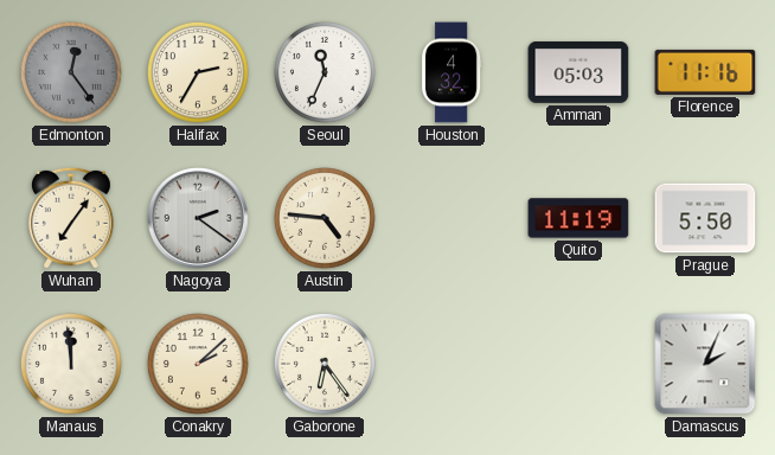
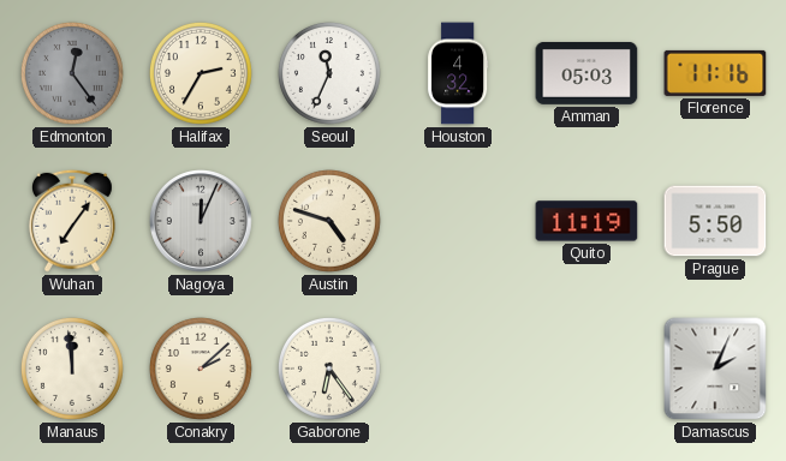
Nagoya: 2:21 -> 12:04 (202, 222)
Austin: 4:46 -> 4:48 (329, 221)
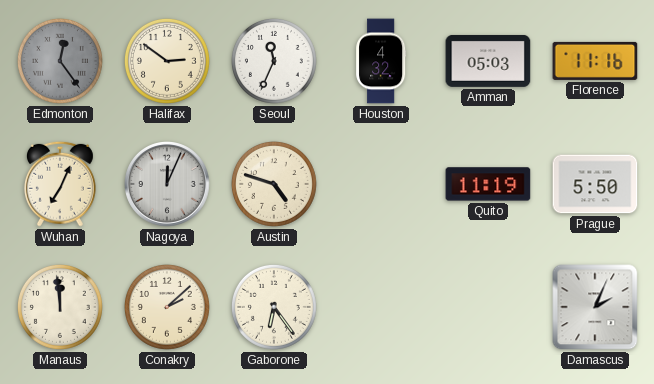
Halifax: 2:35 -> 2:51 (167, 61)
Wuhan: 7:06 -> 7:04 (60, 184)
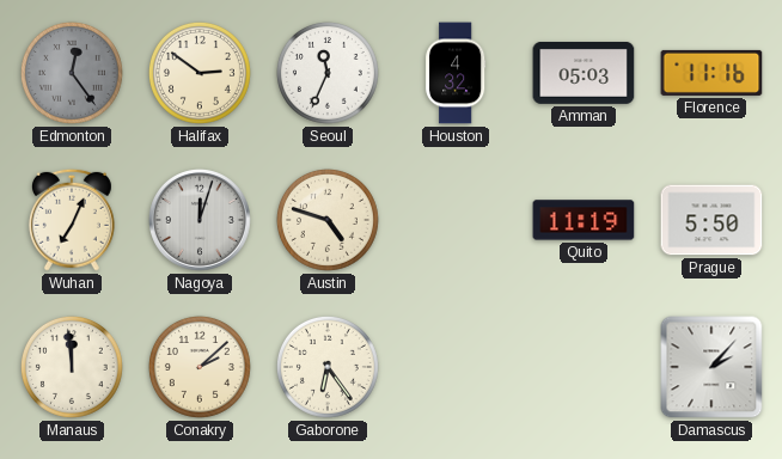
Nagoya: 12:04 -> 12:03 (201, 221)
Damascus: 2:04 -> 2:07 (711, 367)
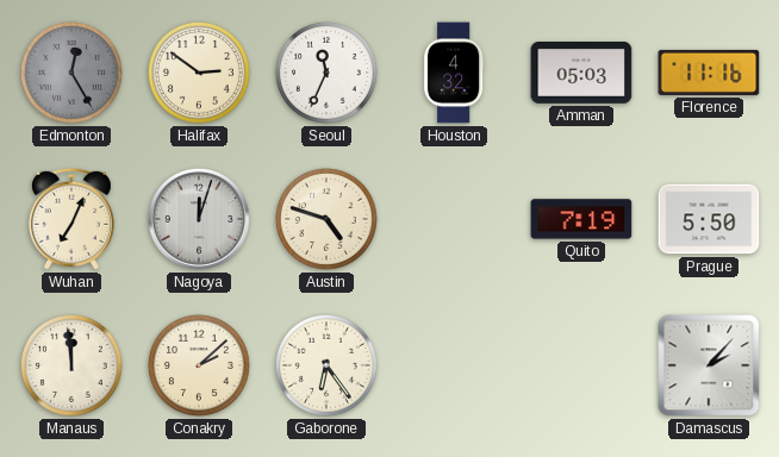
Edmonton: 12:24 -> 12:25 (71, 73)
Quito: 11:19 -> 7:19 (581, 219)
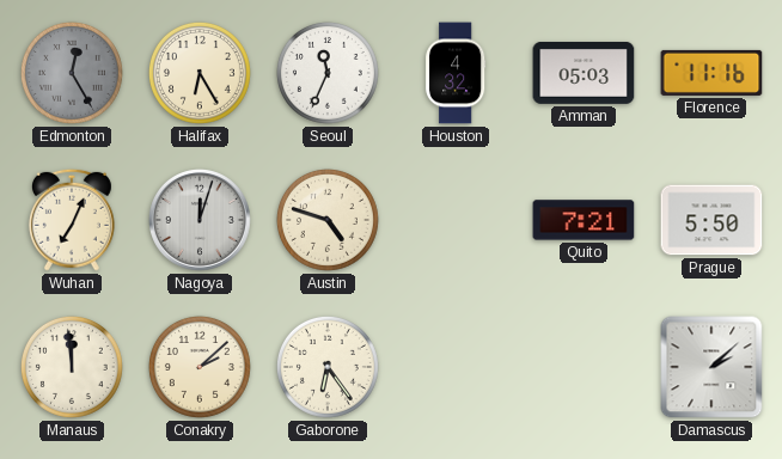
Halifax: 2:51 -> 6:25 (200, 73)
Quito: 7:19 -> 7:21 (584, 220)
Damascus: 2:07 -> 2:08 (711, 367)
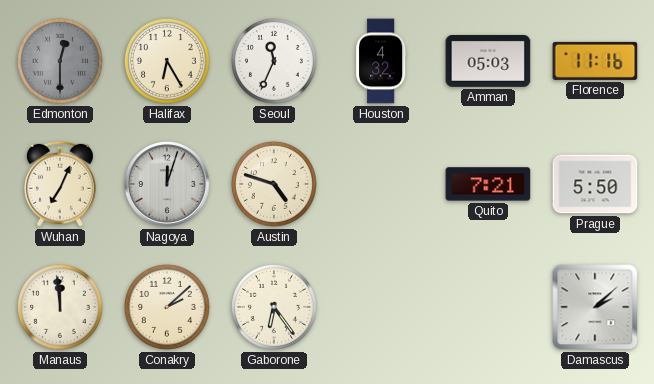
Edmonton: 12:25 -> 12:30 (60, 61)
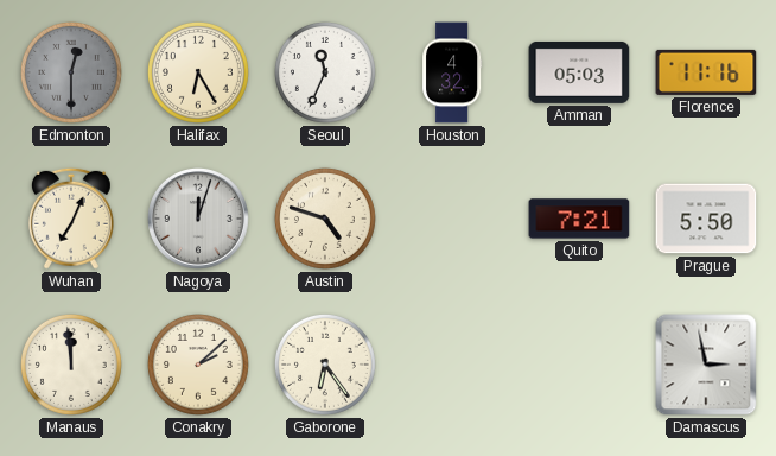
Damascus: 2:08 -> 2:58 (706, 365)
